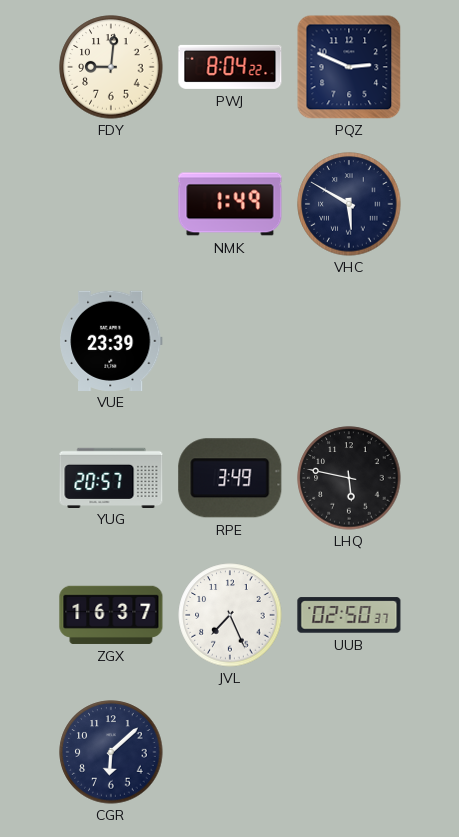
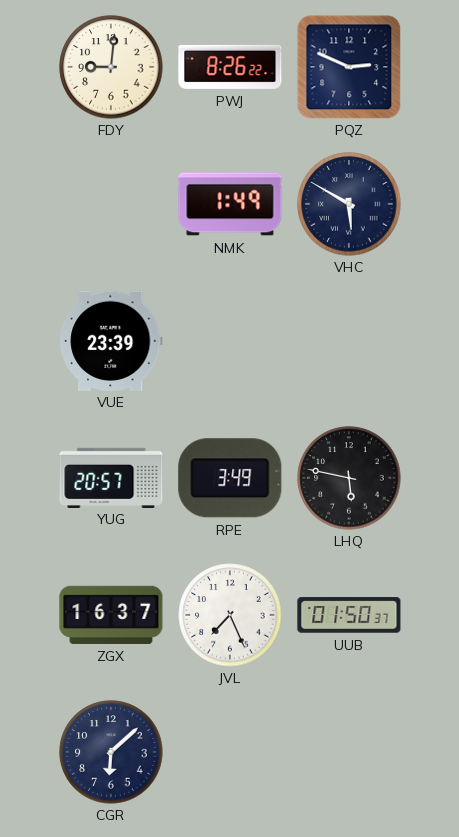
PWJ: 8:04 -> 8:26 (230, 67)
UUB: 02:50 -> 01:50 (349, 615)
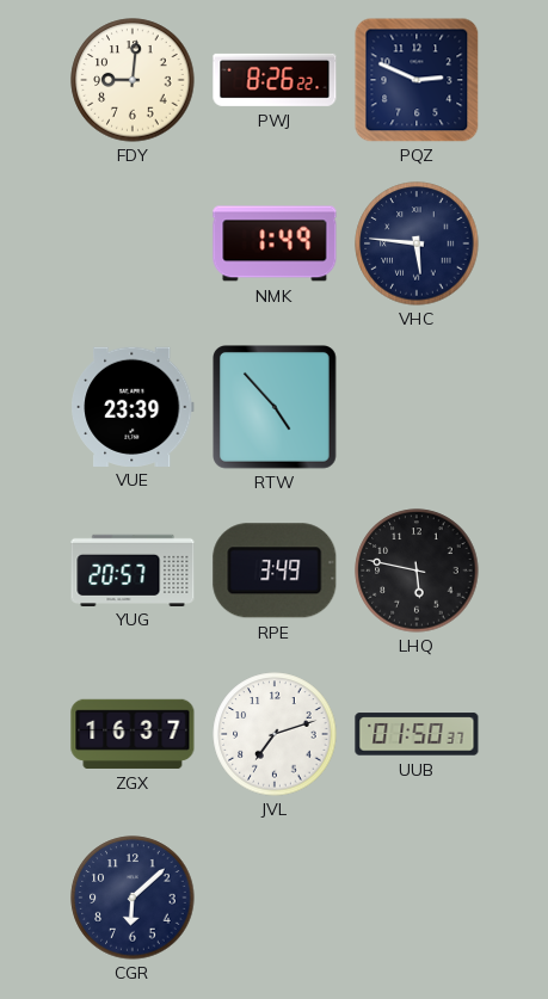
VHC: 5:50 -> 5:46 (417, 243)
RTW: none -> 4:53 (276, 408)
JVL: 7:26 -> 7:12 (275, 734)
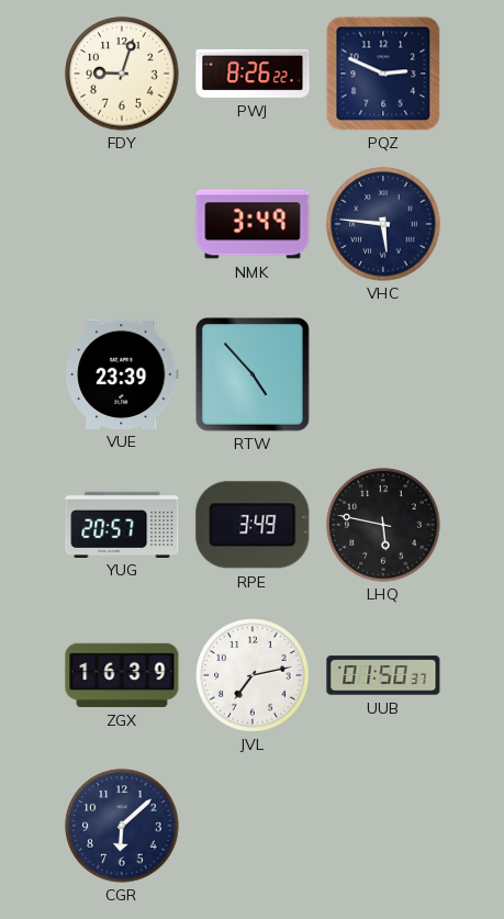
FDY: 9:01 -> 9:03 (122, 74)
NMK: 1:49 -> 3:49 (253, 224)
ZGX: 16:37 -> 16:39 (122, 675)
JVL: 7:12 -> 7:13 (253, 675)
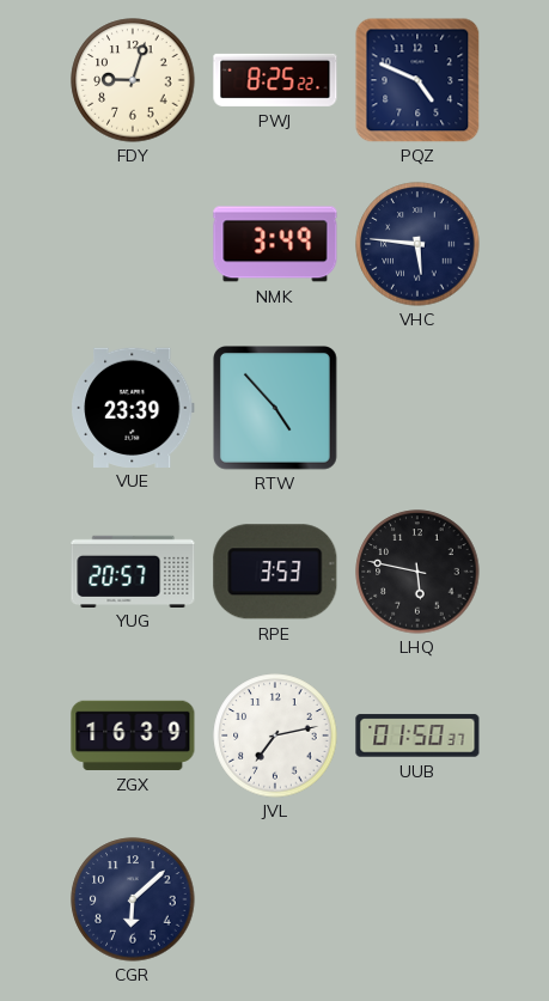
PWJ: 8:26 -> 8:25 (275, 80)
PQZ: 2:49 -> 4:49 (417, 80)
RPE: 3:49 -> 3:53 (275, 572)
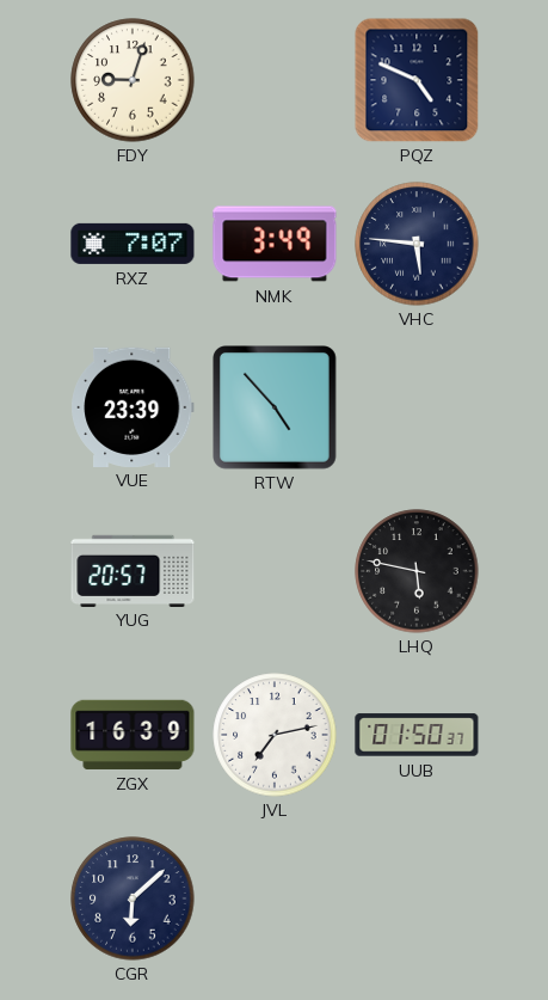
PWJ: 8:25 -> none (275, 80)
RXZ: none -> 7:07 (133, 244)
RPE: 3:53 -> none (275, 572)
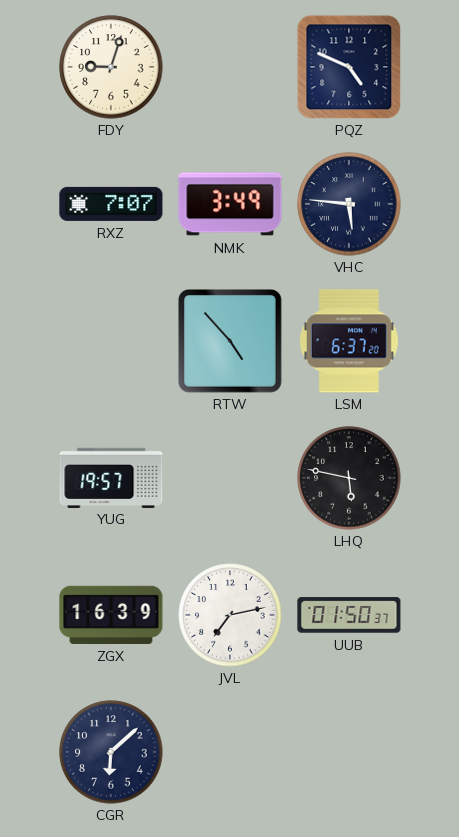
VUE: 23:39 -> none (133, 406)
LSM: none -> 6:37 (349, 341)
YUG: 20:57 -> 19:57 (111, 477)
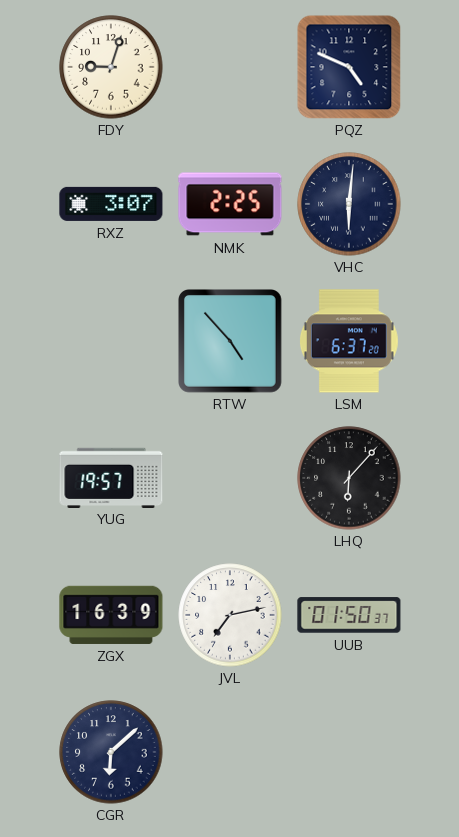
RXZ: 7:07 -> 3:07 (111, 204)
NMK: 3:49 -> 2:25 (230, 204)
VHC: 5:46 -> 6:01 (349, 204)
LHQ: 5:47 -> 6:07 (349, 478)
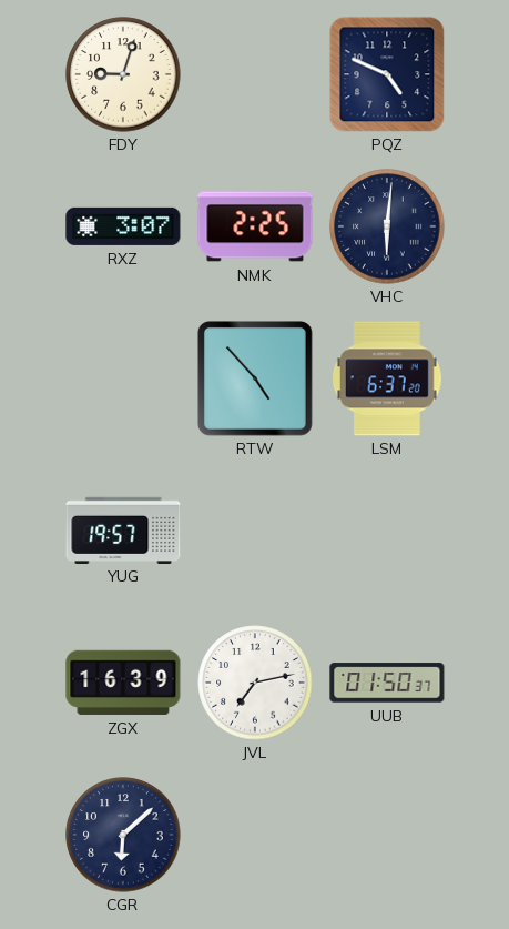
LHQ: 6:07 -> none (349, 478)
